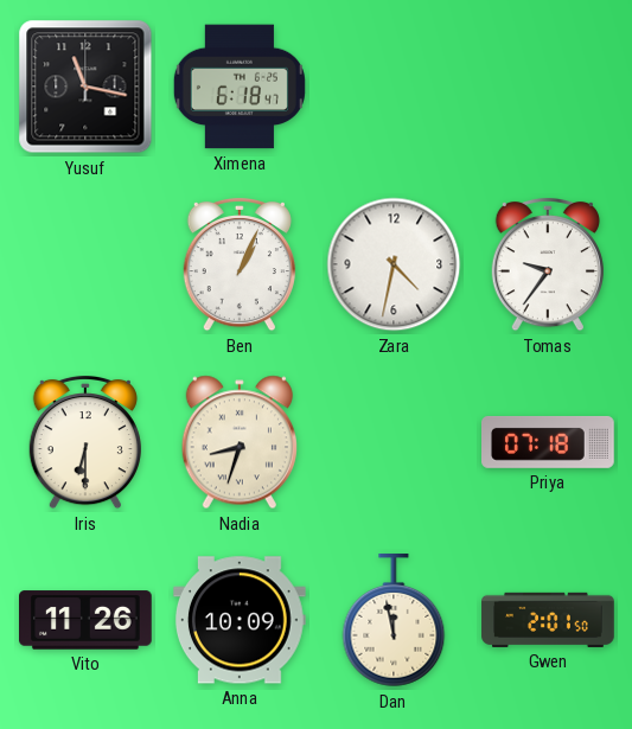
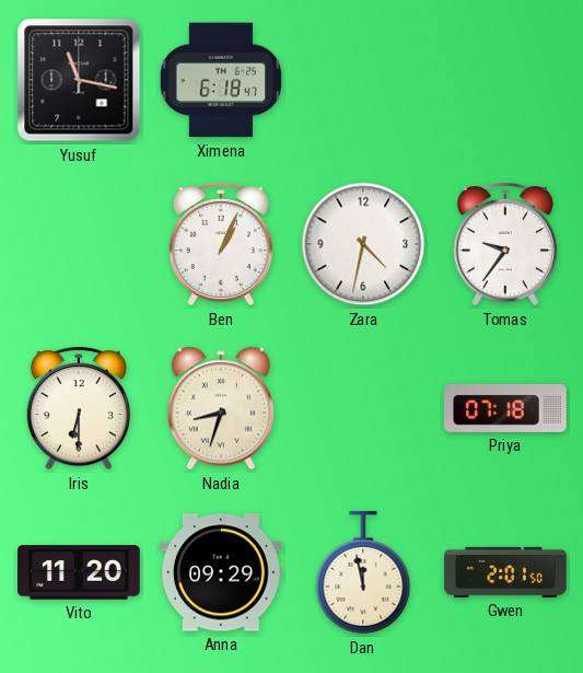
Vito: 11:26 -> 11:20 (80, 572)
Anna: 10:09 -> 09:29 (222, 572)
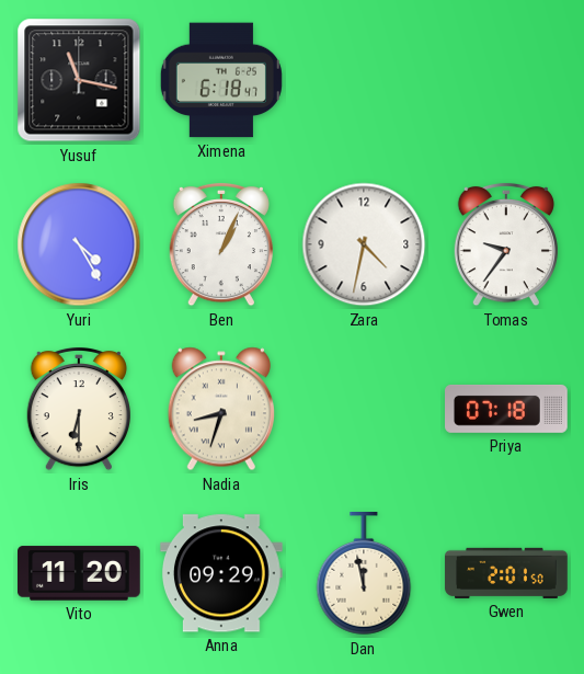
Yuri: none -> 4:25 (79, 244)
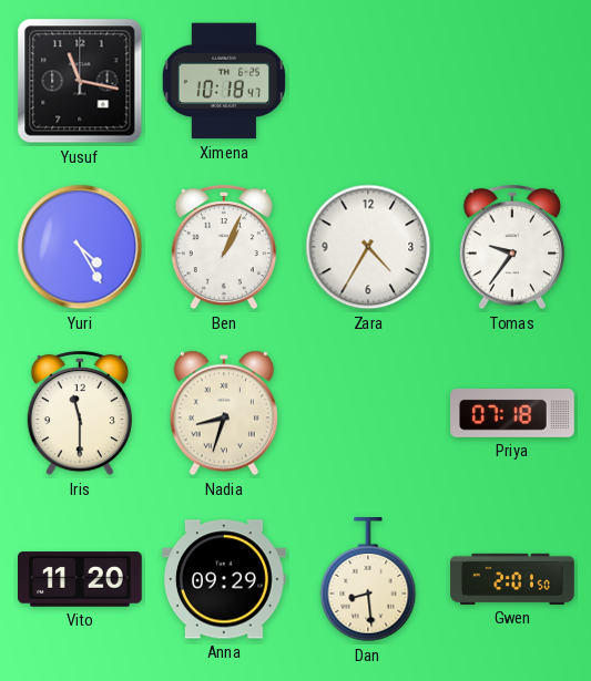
Ximena: 6:18 -> 10:18 (224, 81)
Zara: 4:32 -> 4:35 (368, 247)
Iris: 6:30 -> 11:30 (80, 413)
Dan: 11:58 -> 8:29 (368, 580)
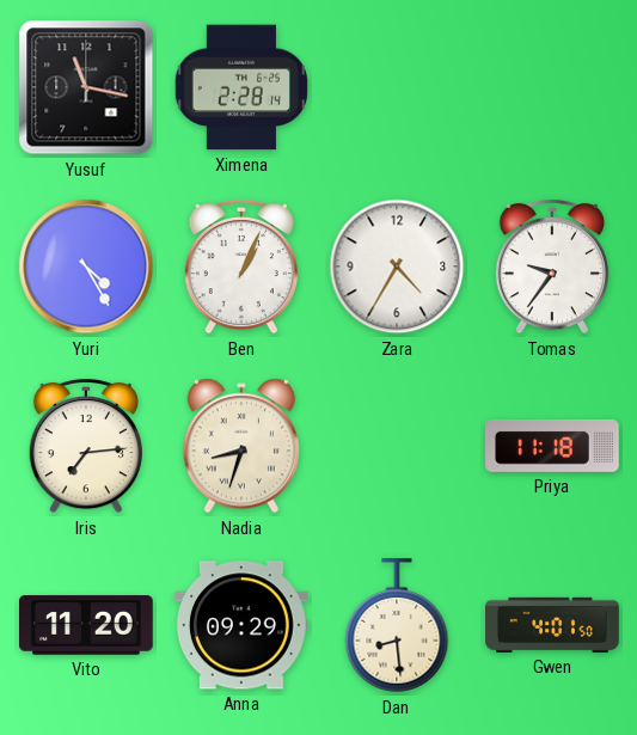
Ximena: 10:18 -> 2:28 (241, 87)
Iris: 11:30 -> 7:14 (86, 446)
Priya: 07:18 -> 11:18 (553, 446)
Gwen: 2:01 -> 4:01 (552, 625)
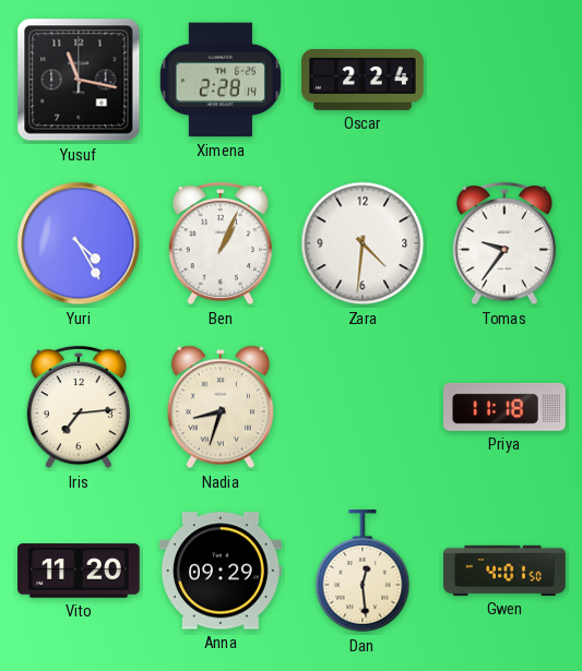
Oscar: none -> 2:24 (363, 80)
Zara: 4:35 -> 4:31 (363, 243)
Dan: 8:29 -> 12:29 (363, 572)
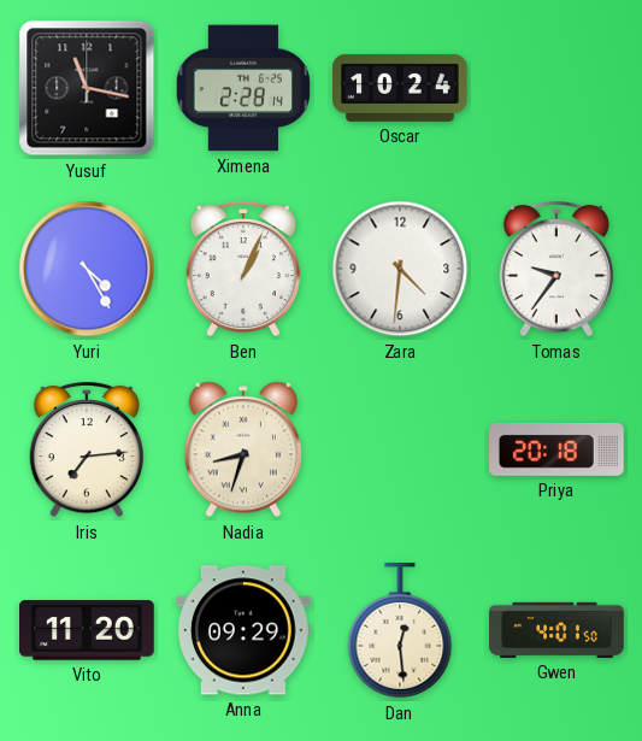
Oscar: 2:24 -> 10:24 (400, 88)
Priya: 11:18 -> 20:18 (558, 449)
